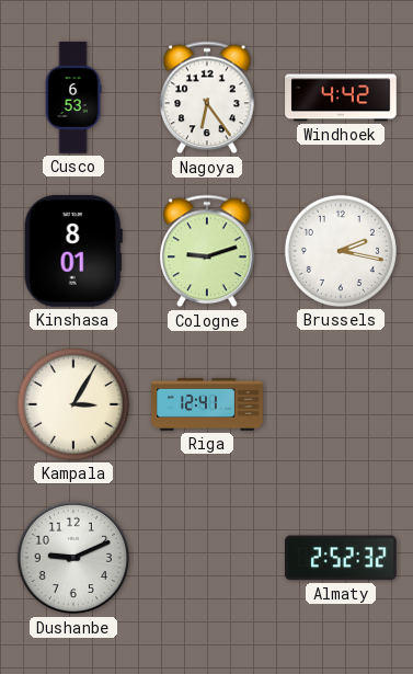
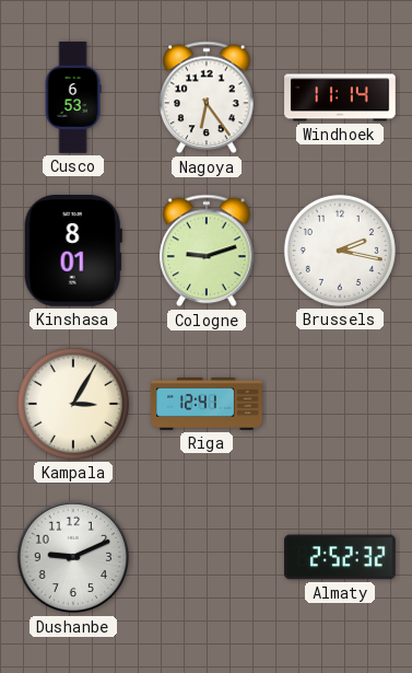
Windhoek: 4:42 -> 11:14 (340, 97)
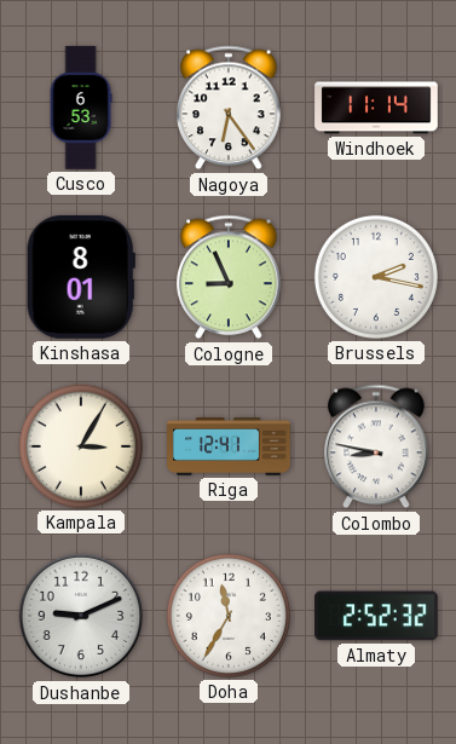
Cologne: 9:12 -> 8:56 (229, 277)
Colombo: none -> 8:47 (376, 446)
Doha: none -> 11:35 (229, 616)
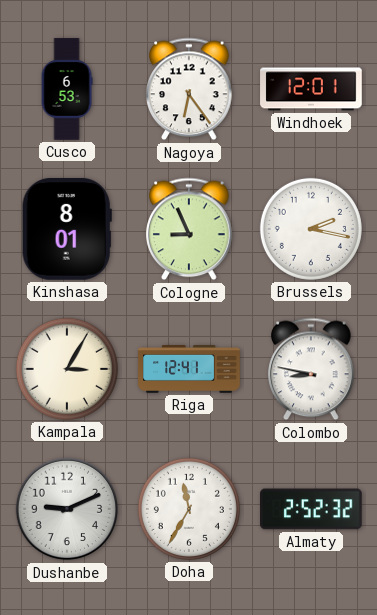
Windhoek: 11:14 -> 12:01 (311, 89)
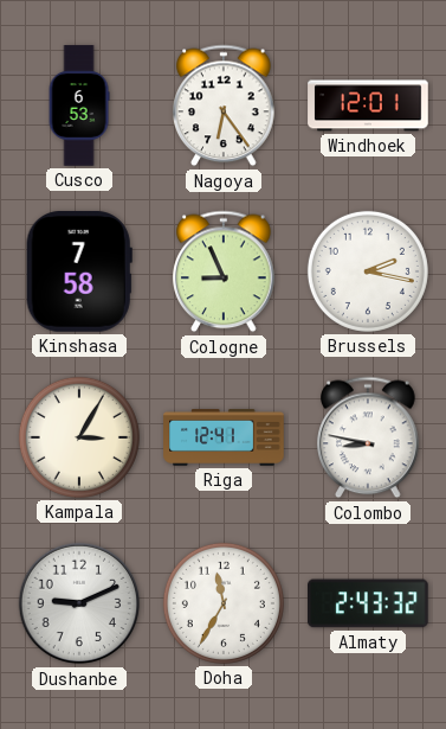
Kinshasa: 8:01 -> 7:58 (79, 273)
Almaty: 2:52 -> 2:43 (369, 603)
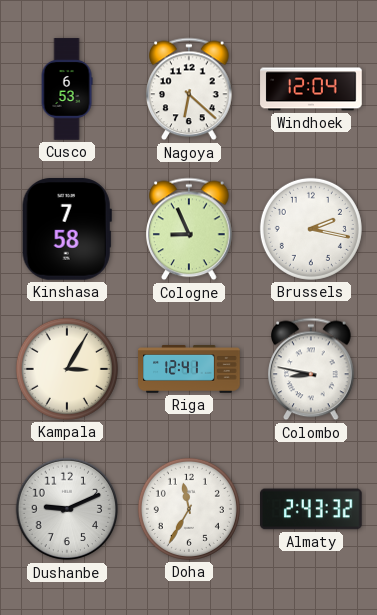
Nagoya: 6:24 -> 6:22 (189, 89)
Windhoek: 12:01 -> 12:04 (311, 89)
